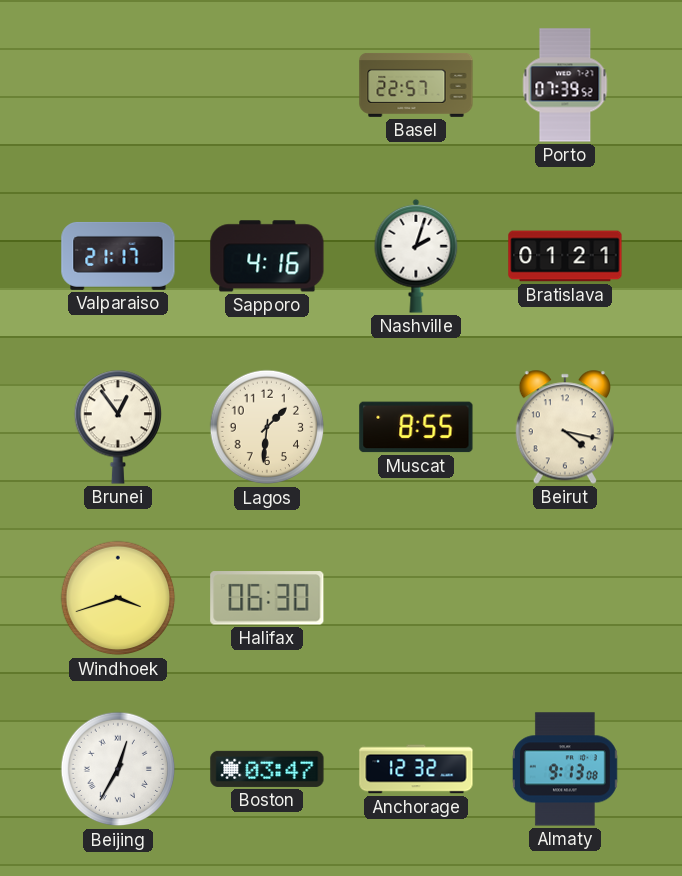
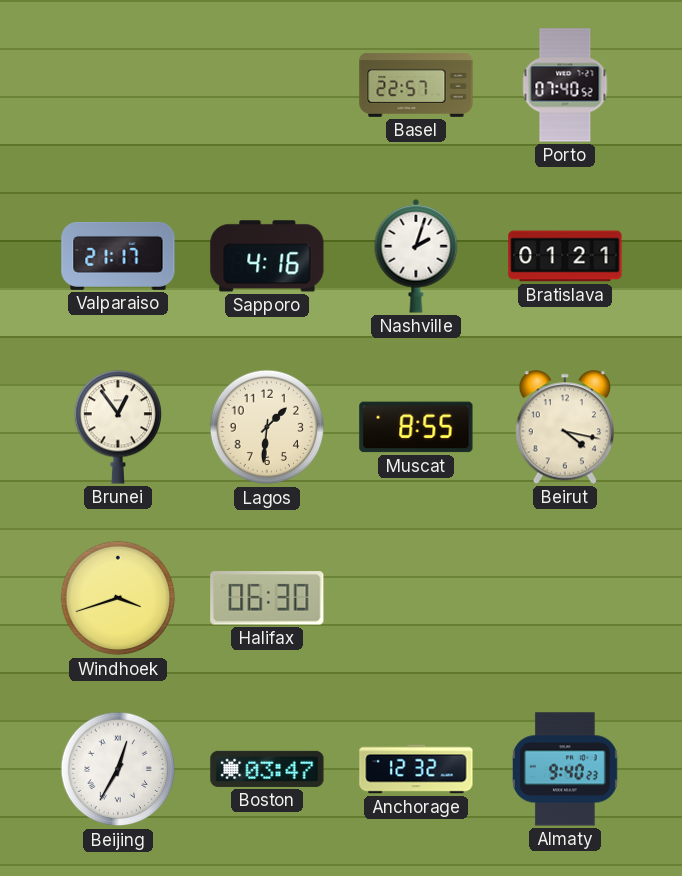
Porto: 07:39 -> 07:40 (565, 85)
Almaty: 9:13 -> 9:40 (565, 769)
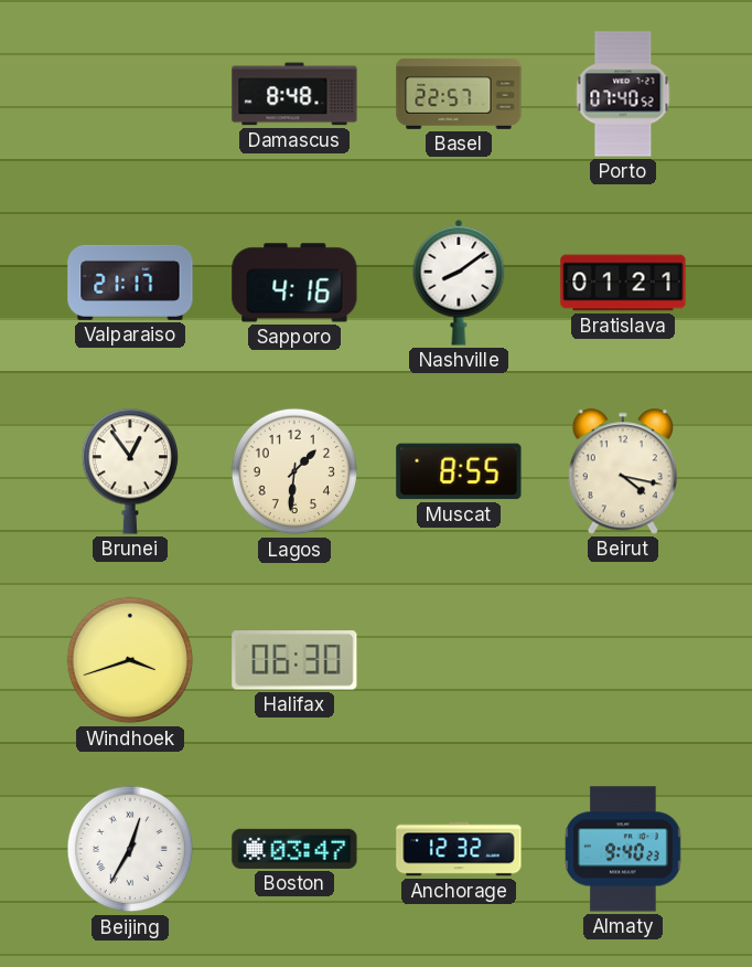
Damascus: none -> 8:48 (294, 94)
Nashville: 2:03 -> 8:09 (459, 283)
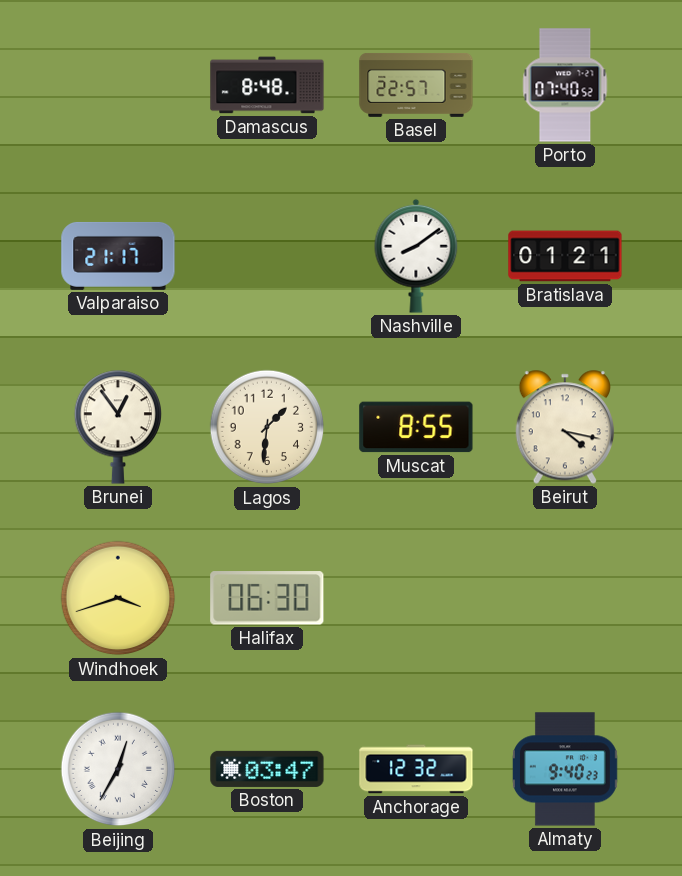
Sapporo: 4:16 -> none (294, 283)
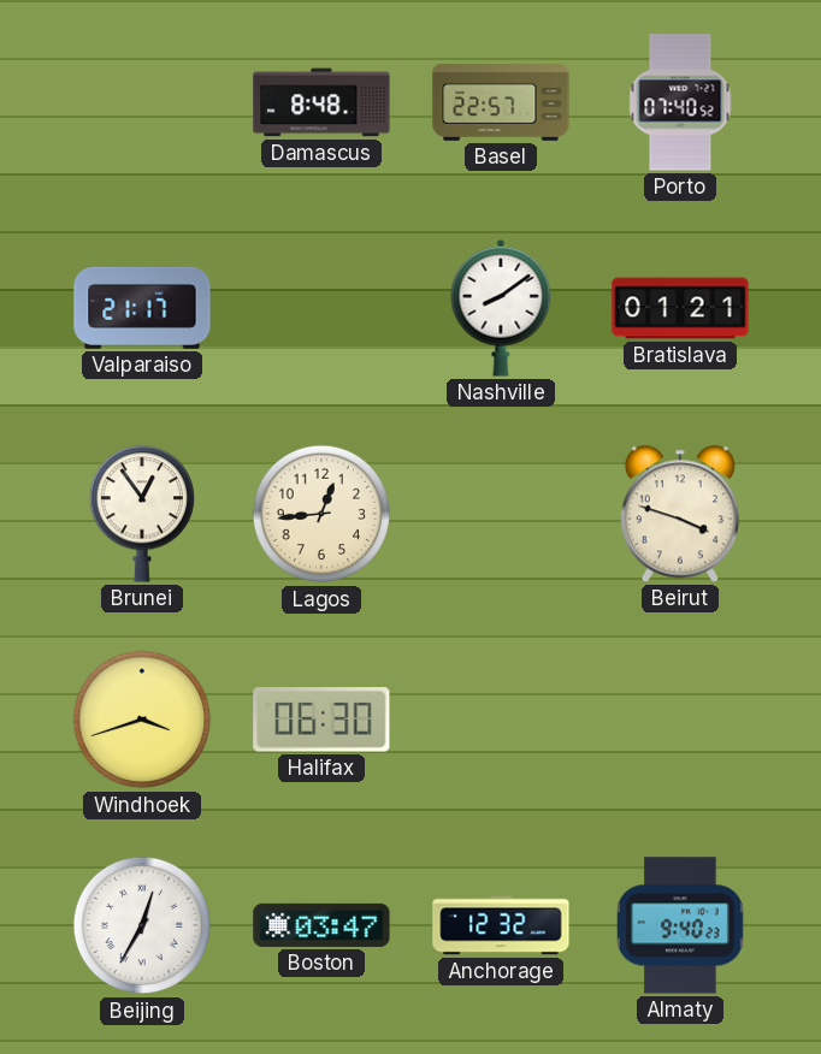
Lagos: 1:31 -> 12:44 (321, 514)
Muscat: 8:55 -> none (416, 427)
Beirut: 4:17 -> 3:48 (680, 514)
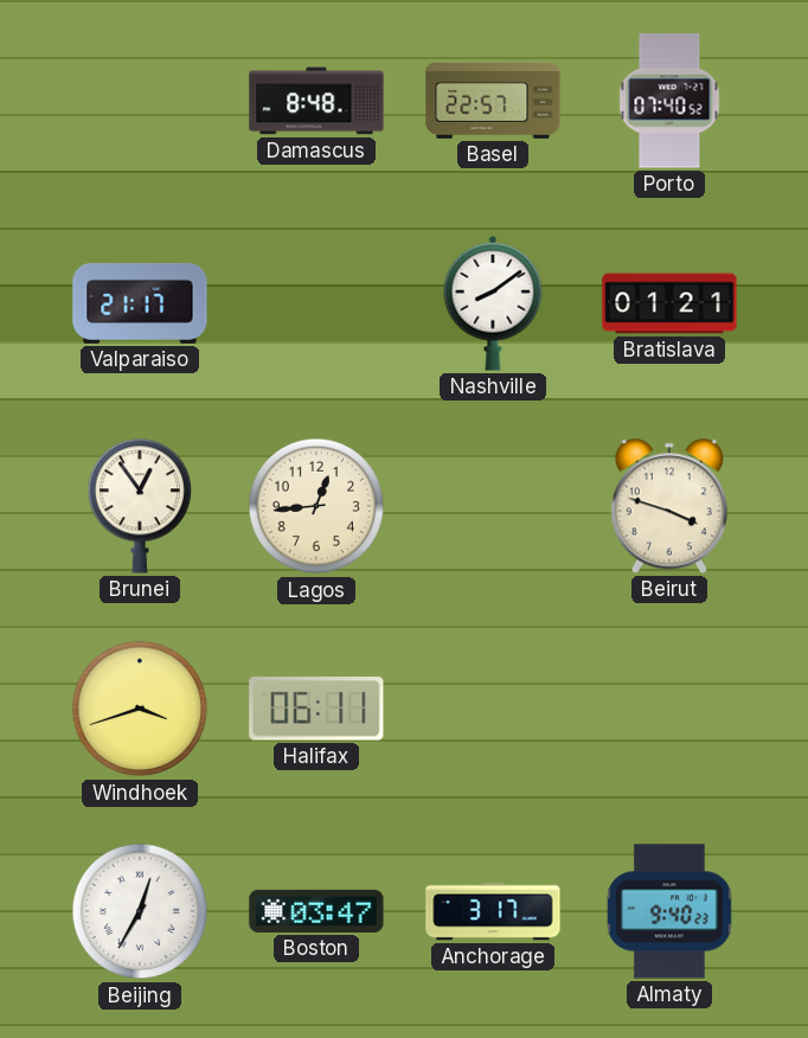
Halifax: 06:30 -> 06:11 (316, 709)
Anchorage: 12:32 -> 3:17 (493, 911)
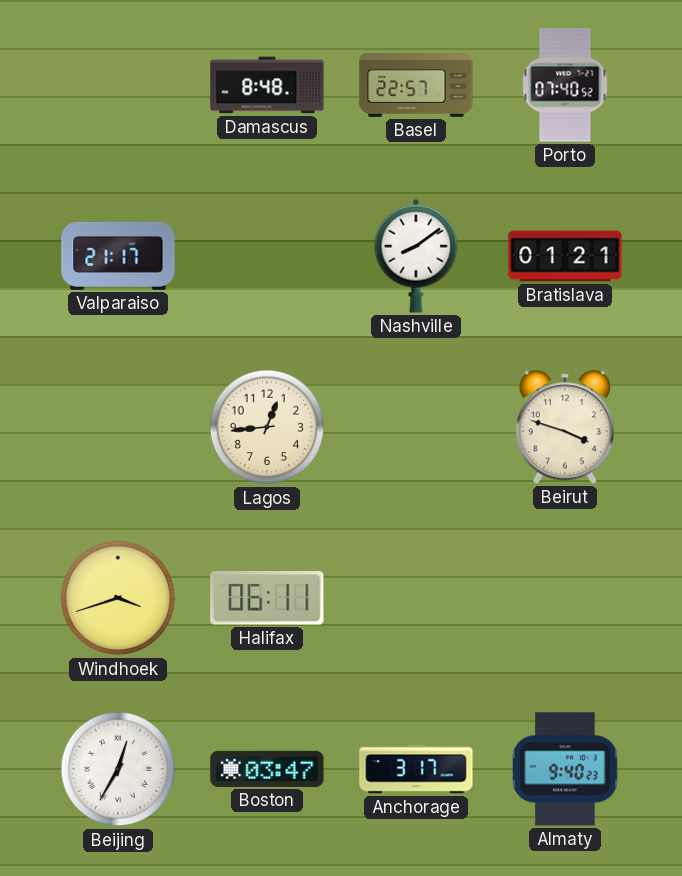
Brunei: 12:54 -> none (140, 506)
